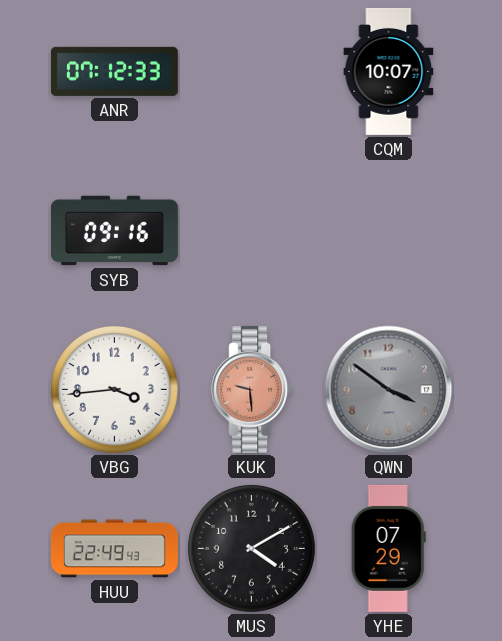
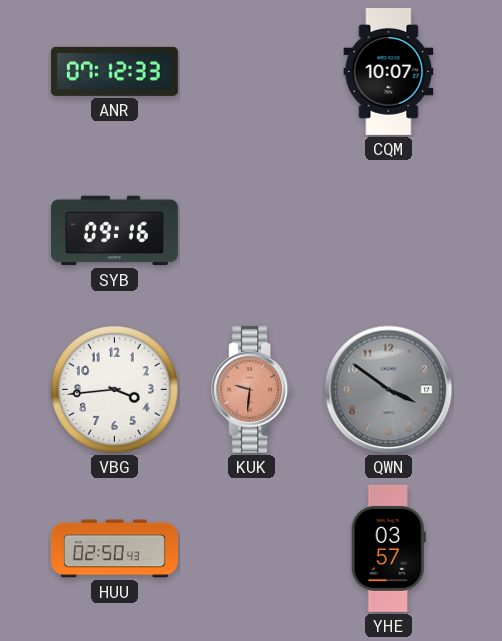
KUK: 9:29 -> 9:31 (252, 389)
HUU: 22:49 -> 02:50 (114, 549)
MUS: 4:10 -> none (251, 548)
YHE: 07:29 -> 03:57 (388, 548)
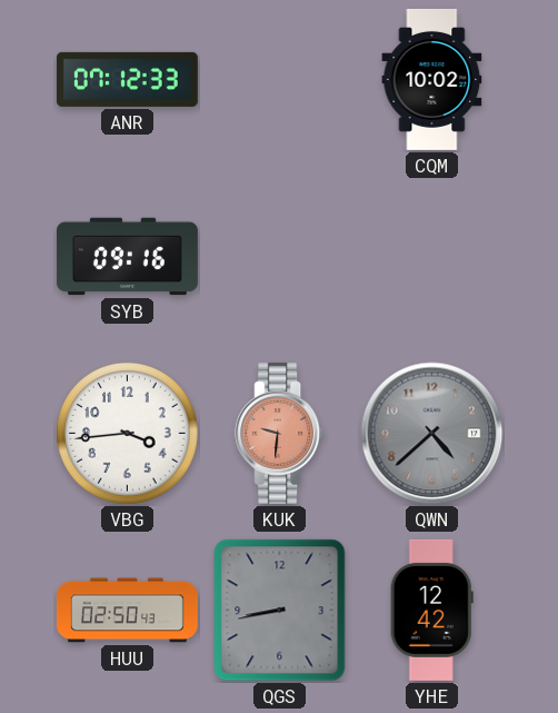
CQM: 10:07 -> 10:02 (432, 79)
QWN: 3:51 -> 4:38 (432, 434)
QGS: none -> 8:43 (280, 611)
YHE: 03:57 -> 12:42 (431, 610)
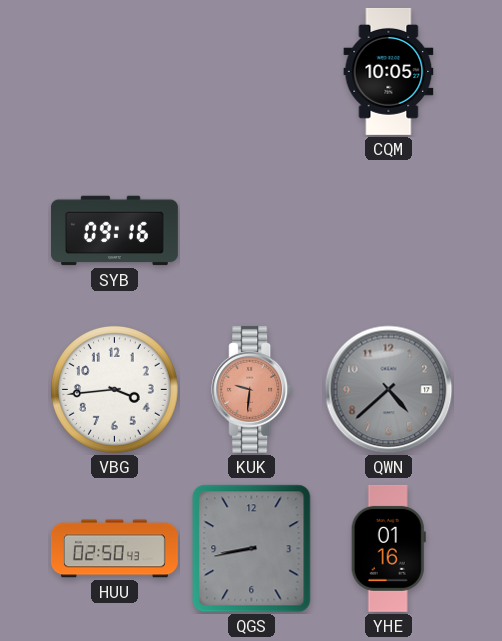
ANR: 07:12 -> none (127, 79)
CQM: 10:02 -> 10:05 (389, 71)
YHE: 12:42 -> 01:16 (388, 548)
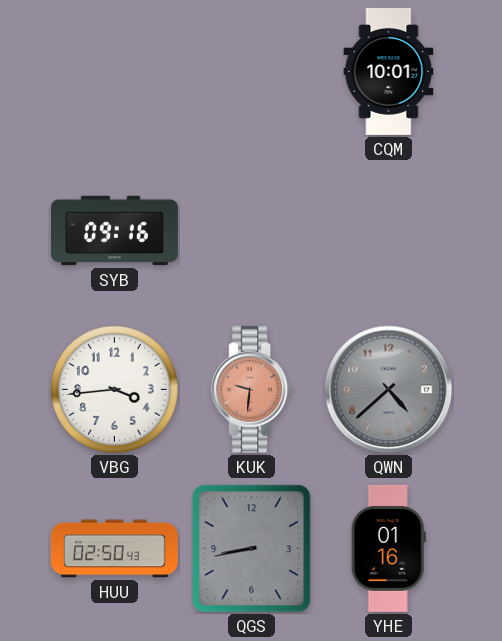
CQM: 10:05 -> 10:01 (389, 71)
